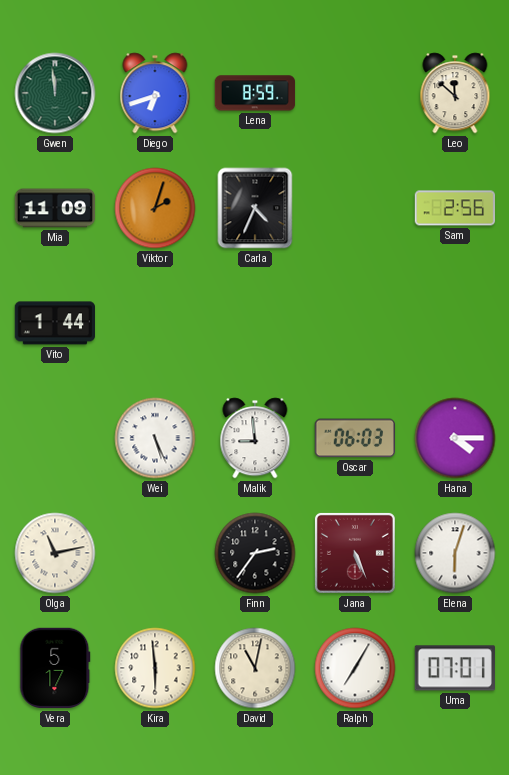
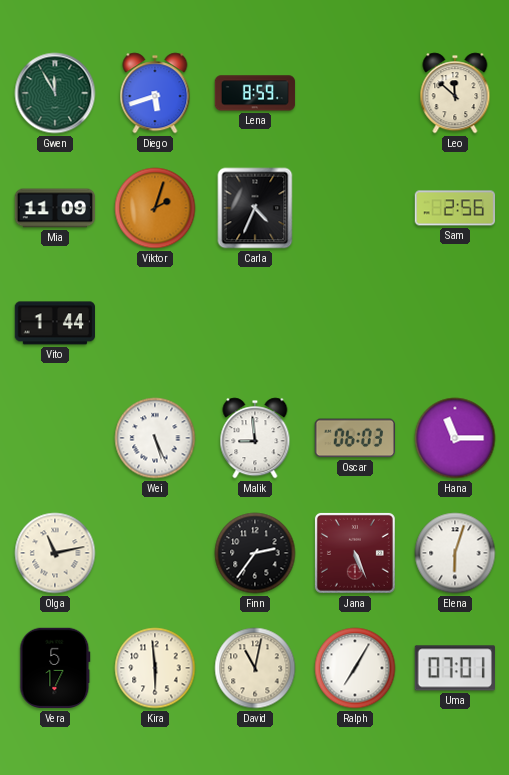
Gwen: 11:59 -> 11:55 (55, 93)
Diego: 6:42 -> 5:42 (155, 93)
Hana: 4:15 -> 11:15 (455, 438)
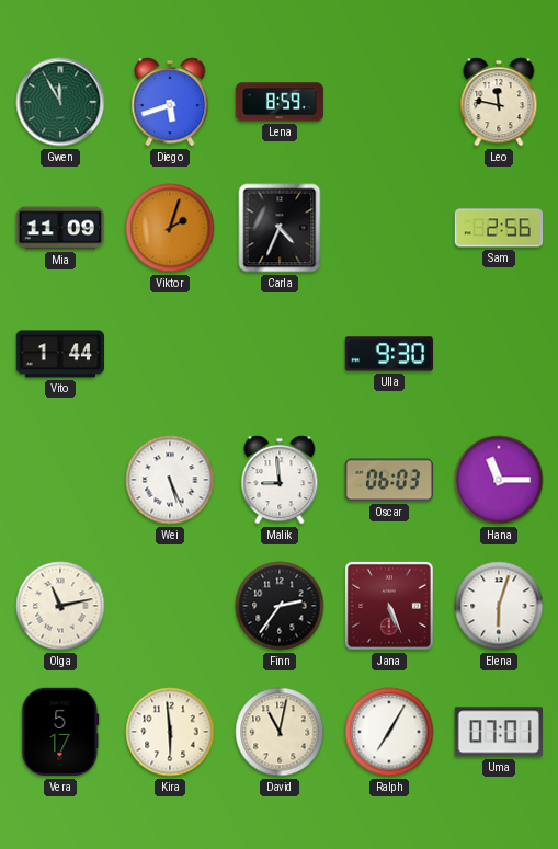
Leo: 11:52 -> 11:47 (499, 102)
Ulla: none -> 9:30 (388, 354)
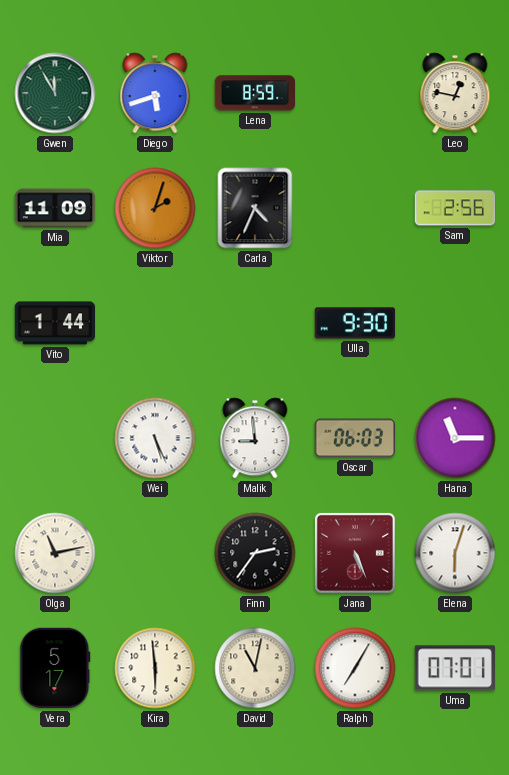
Leo: 11:47 -> 12:47 (455, 93)
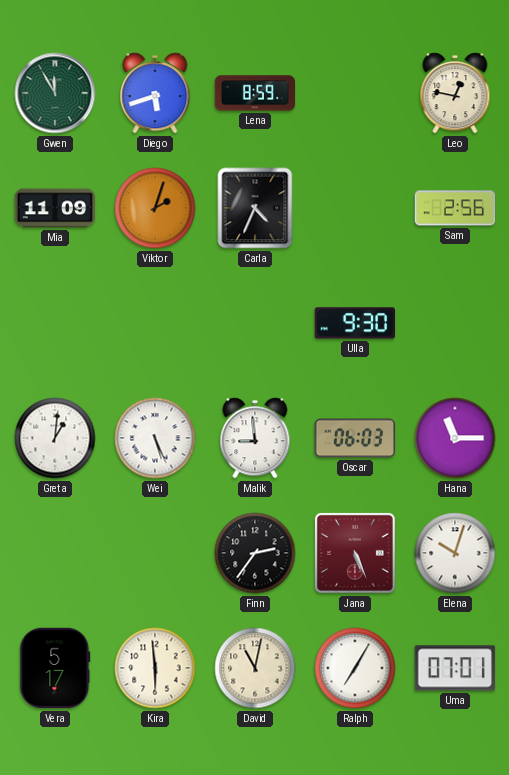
Vito: 1:44 -> none (55, 323)
Greta: none -> 1:01 (55, 438)
Olga: 11:13 -> none (55, 553)
Elena: 6:03 -> 10:03 (455, 553)
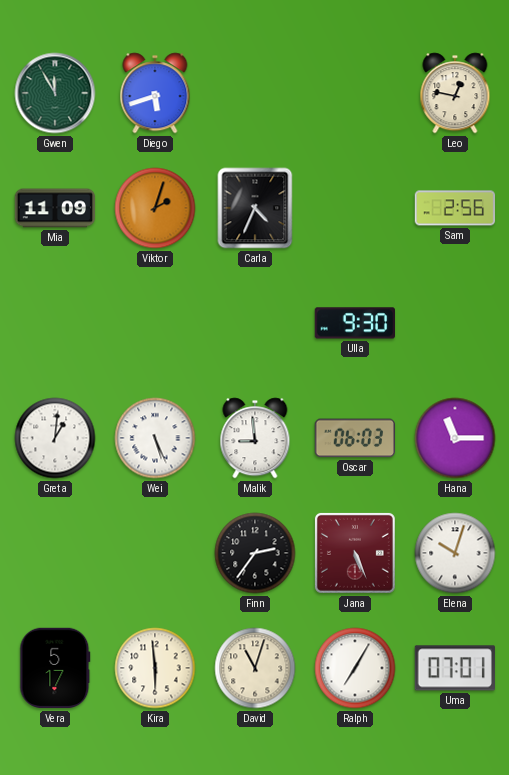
Lena: 8:59 -> none (255, 93)
David: 11:02 -> 11:03 (255, 668)
